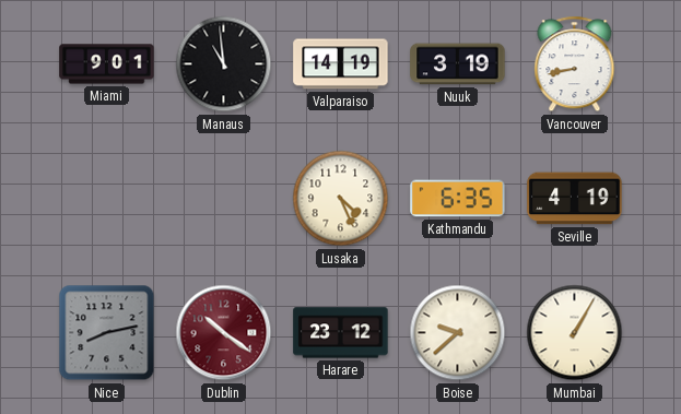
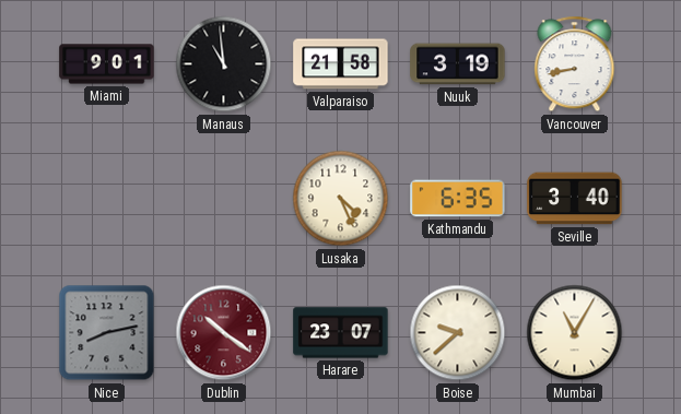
Valparaiso: 14:19 -> 21:58 (341, 64)
Seville: 4:19 -> 3:40 (575, 199)
Harare: 23:12 -> 23:07 (341, 333)
Mumbai: 1:05 -> 11:05 (575, 333)
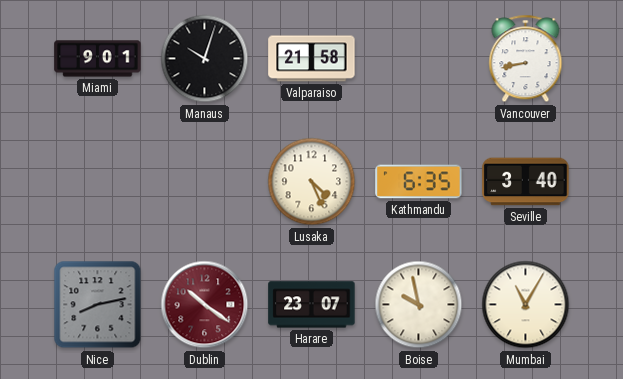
Manaus: 10:59 -> 10:03 (205, 59)
Nuuk: 3:19 -> none (458, 64)
Boise: 9:38 -> 9:58 (419, 305)
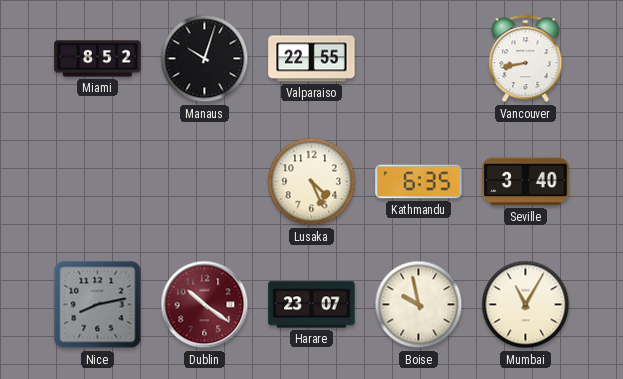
Miami: 9:01 -> 8:52 (98, 59)
Valparaiso: 21:58 -> 22:55 (312, 59)
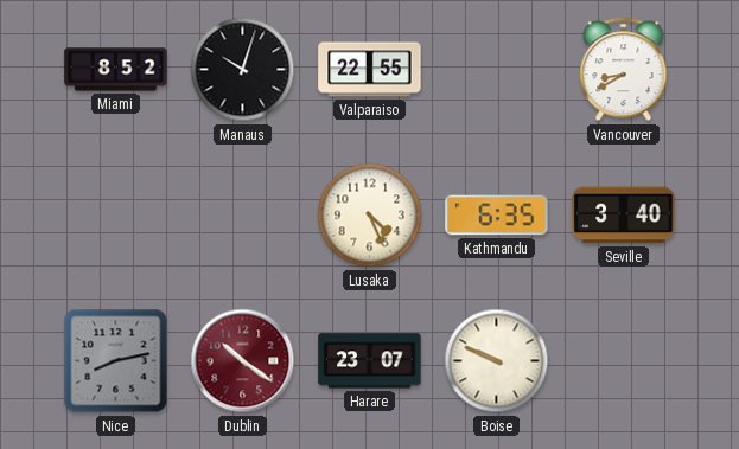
Vancouver: 8:43 -> 8:40 (624, 70)
Boise: 9:58 -> 9:49 (497, 361)
Mumbai: 11:05 -> none (526, 305)
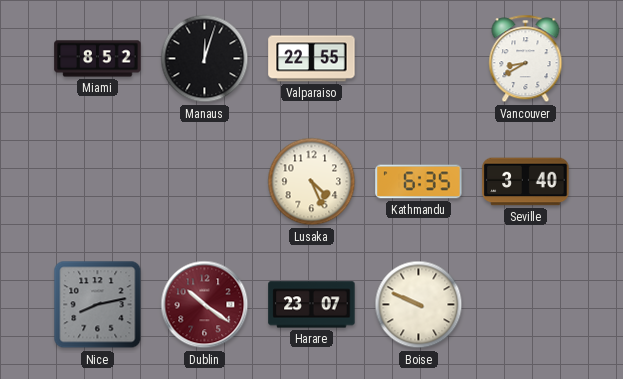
Manaus: 10:03 -> 12:03 (205, 59)
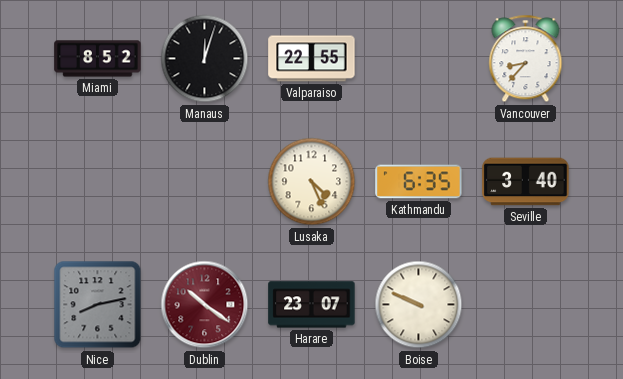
Vancouver: 8:40 -> 8:37 (526, 59)
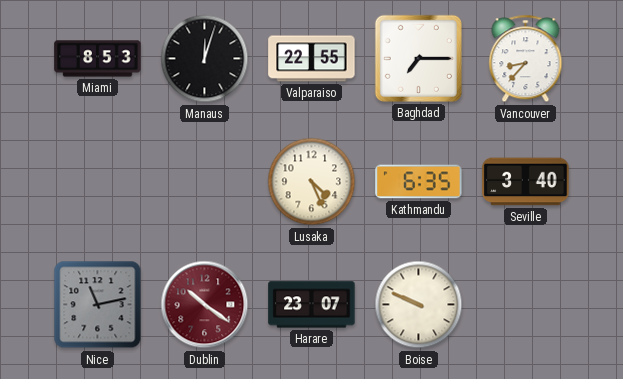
Miami: 8:52 -> 8:53 (98, 59)
Baghdad: none -> 7:15 (418, 58)
Nice: 8:13 -> 11:13 (98, 305)
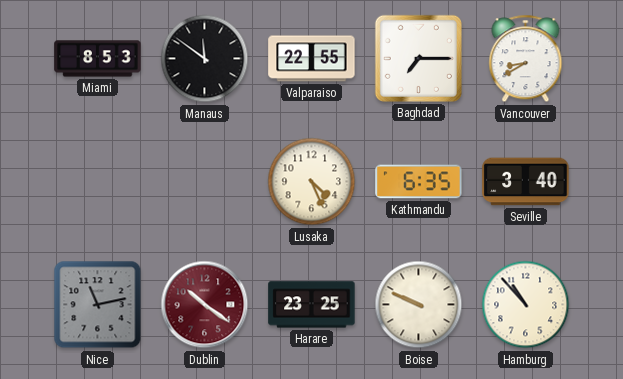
Manaus: 12:03 -> 11:51 (205, 59)
Vancouver: 8:37 -> 8:40 (526, 59)
Harare: 23:07 -> 23:25 (312, 305)
Hamburg: none -> 10:53 (526, 305)
